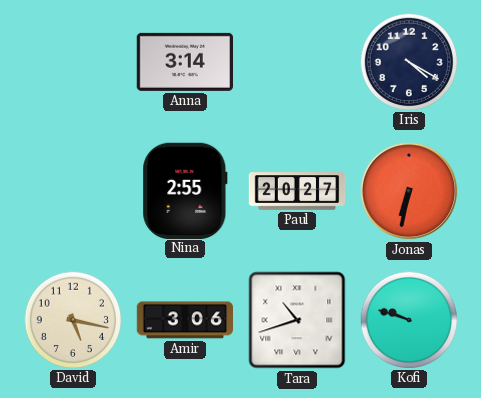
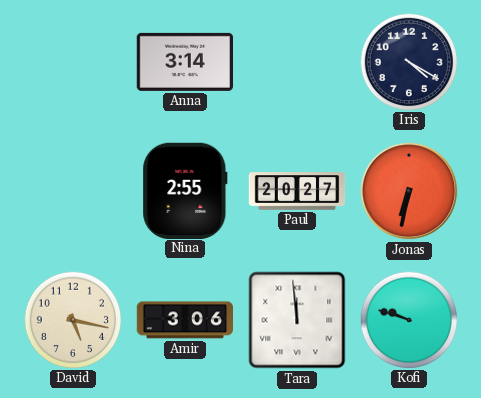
Tara: 10:42 -> 11:59 (297, 320)
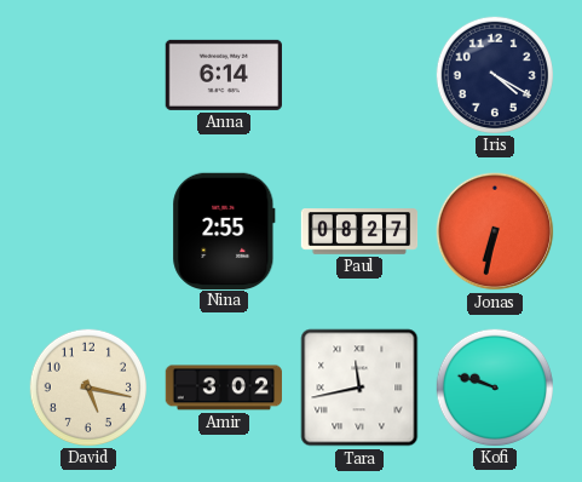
Anna: 3:14 -> 6:14 (223, 75)
Paul: 20:27 -> 08:27 (359, 231)
Amir: 3:06 -> 3:02 (223, 388)
Tara: 11:59 -> 11:43 (359, 388)
